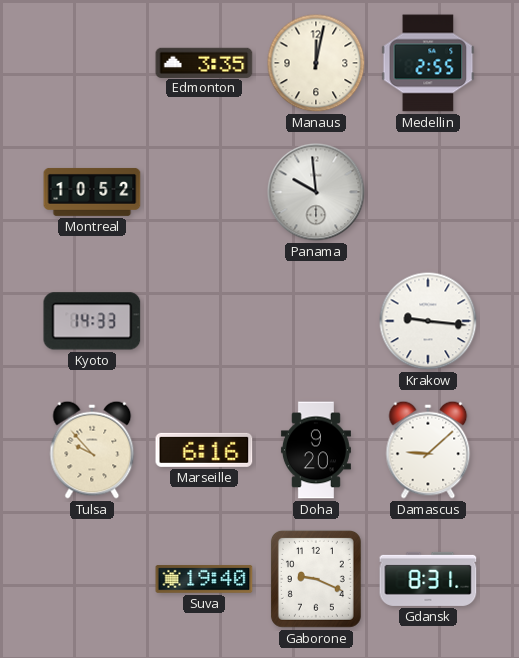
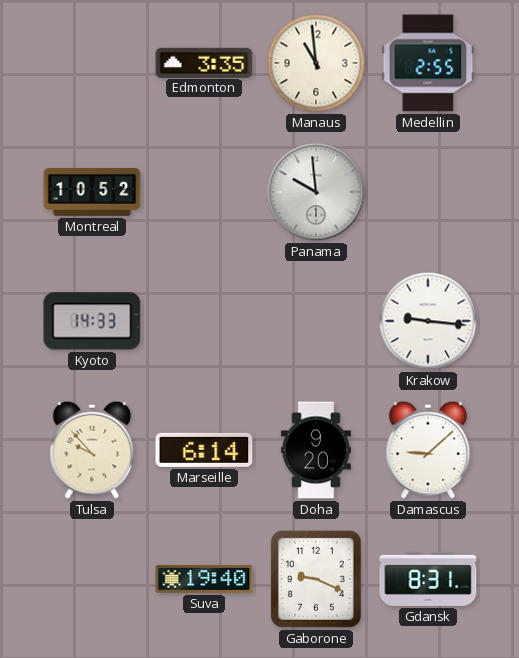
Manaus: 12:02 -> 10:59 (316, 63)
Marseille: 6:16 -> 6:14 (204, 450)
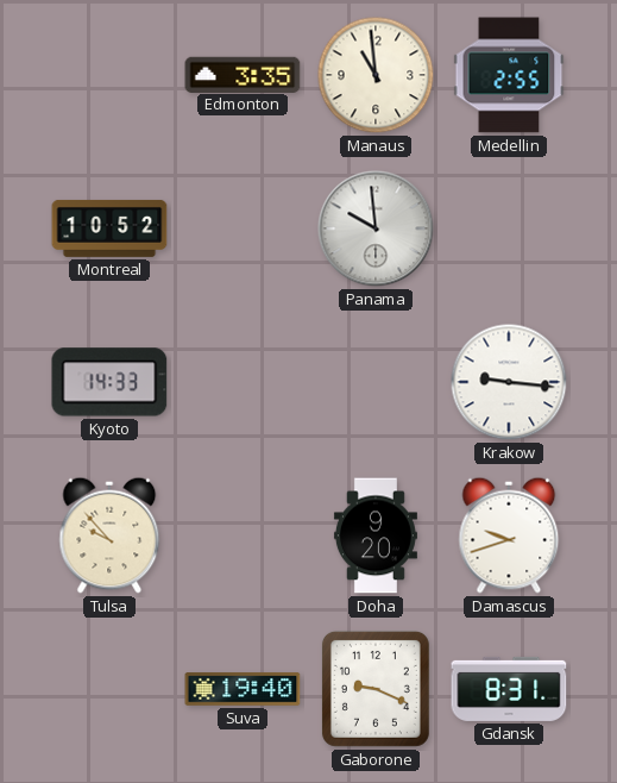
Marseille: 6:14 -> none (204, 450)
Damascus: 9:08 -> 9:42 (509, 535)
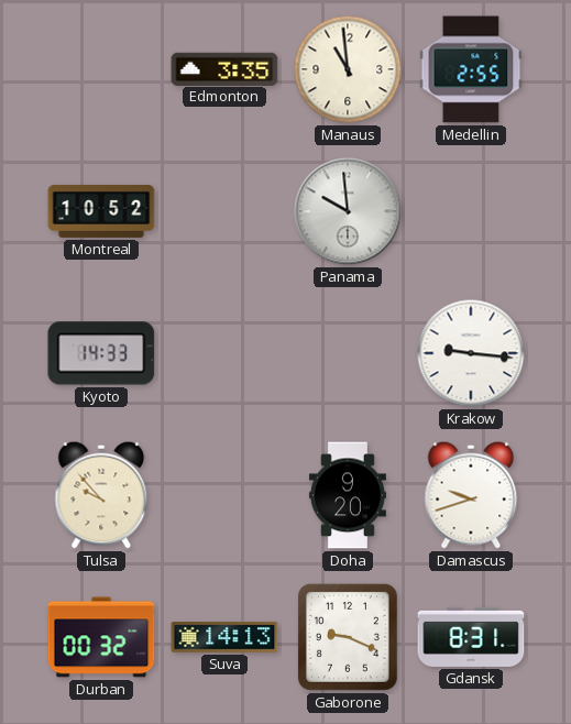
Durban: none -> 00:32 (101, 637)
Suva: 19:40 -> 14:13 (224, 637)
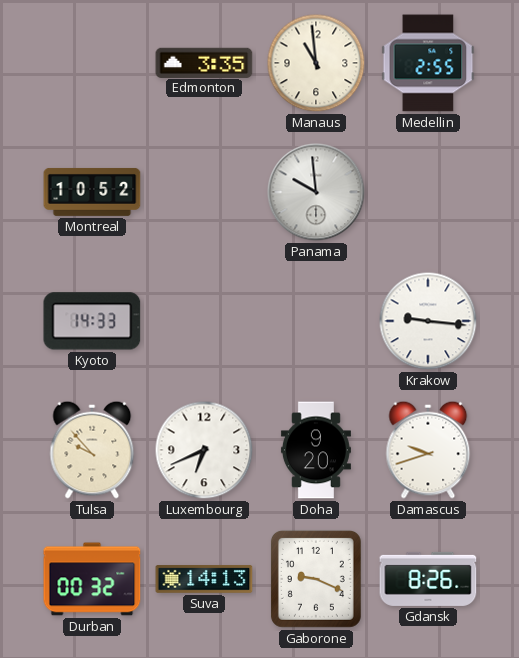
Luxembourg: none -> 6:41 (204, 450)
Gdansk: 8:31 -> 8:26 (428, 579)
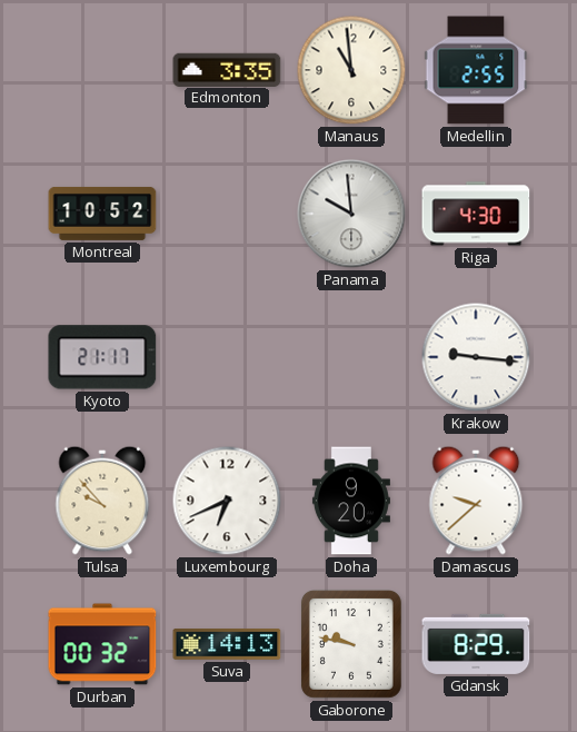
Riga: none -> 4:30 (476, 214)
Kyoto: 14:33 -> 21:17 (102, 357)
Damascus: 9:42 -> 9:38 (476, 501)
Gaborone: 9:19 -> 9:47 (351, 644)
Gdansk: 8:26 -> 8:29 (476, 644)
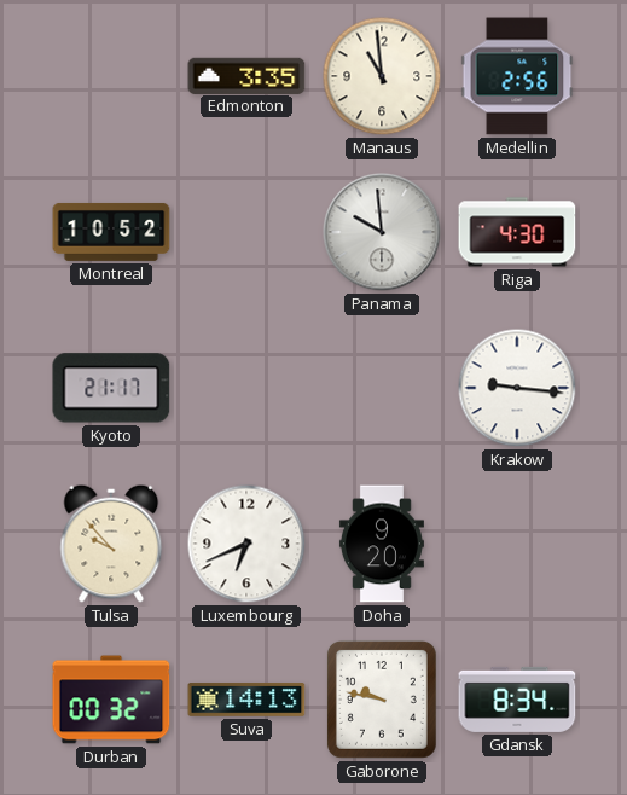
Medellin: 2:55 -> 2:56 (517, 76)
Damascus: 9:38 -> none (476, 501)
Gdansk: 8:29 -> 8:34 (517, 700)
